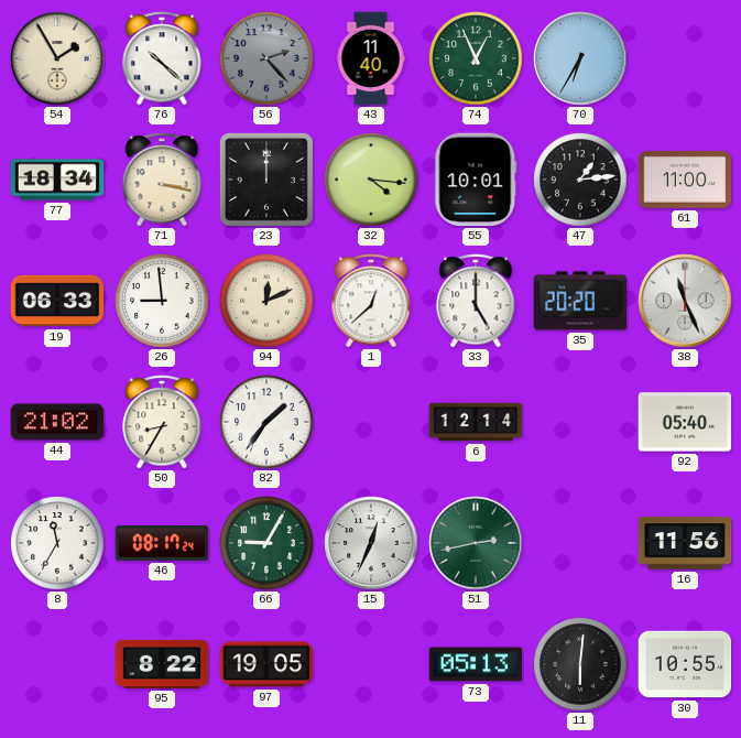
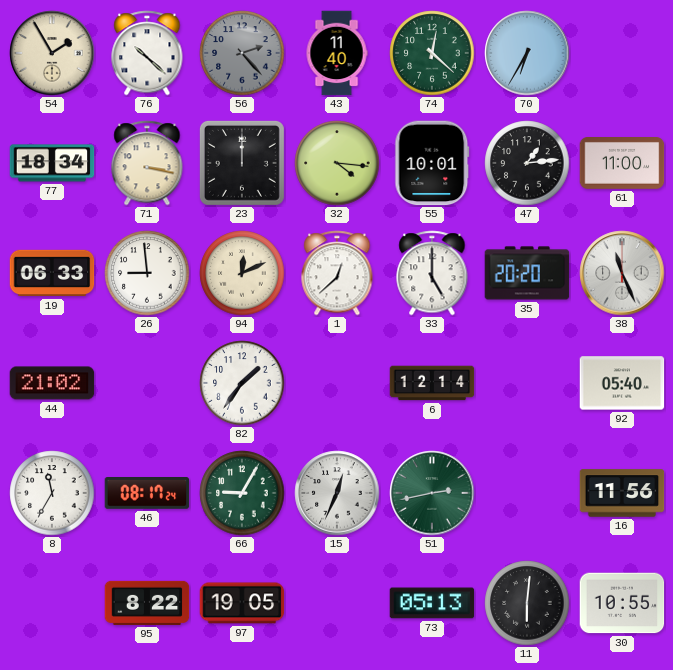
74: 12:56 -> 12:22 (432, 53)
50: 8:35 -> none (162, 422)
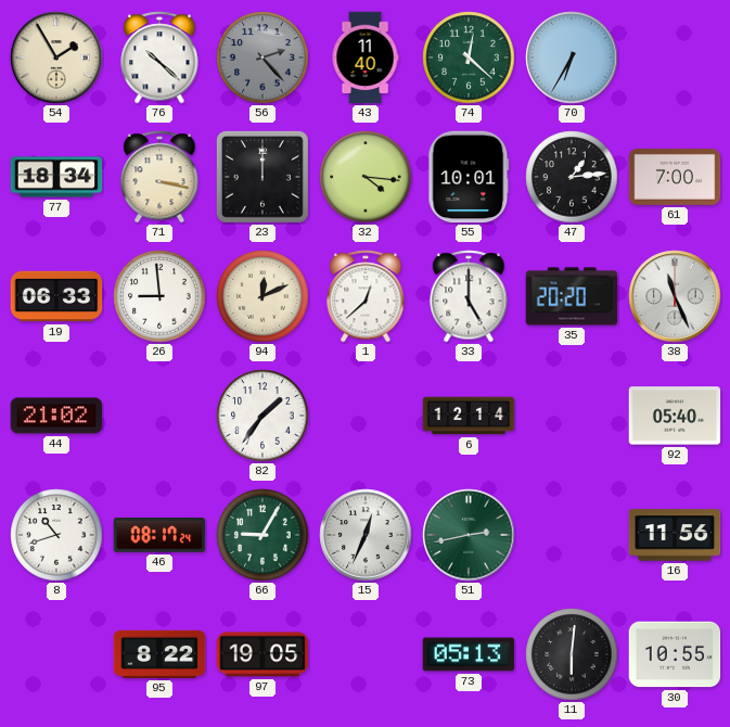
61: 11:00 -> 7:00 (675, 178)
8: 11:35 -> 10:42 (56, 535)
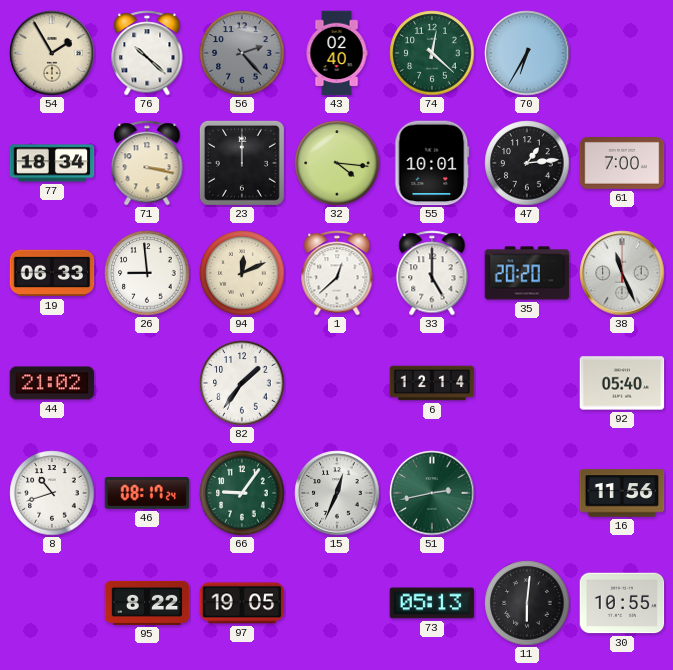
43: 11:40 -> 02:40 (337, 53)
66: 9:05 -> 9:06 (242, 493)
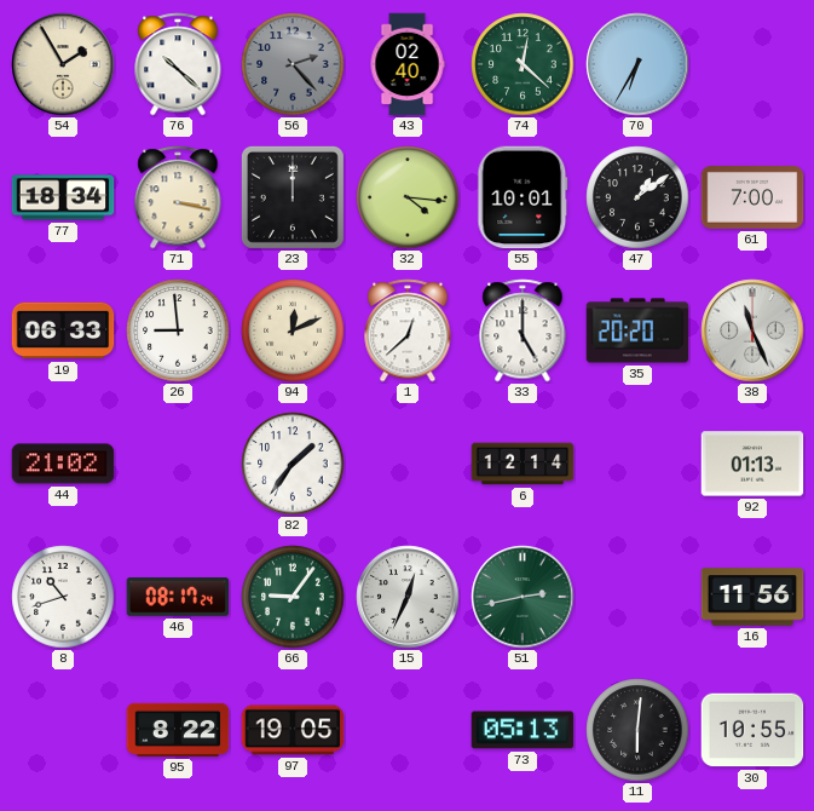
47: 1:14 -> 1:09 (637, 197)
92: 05:40 -> 01:13 (752, 464)
